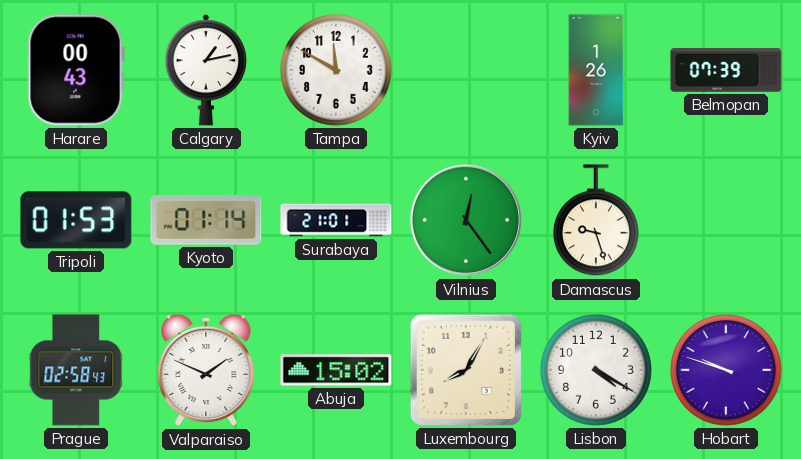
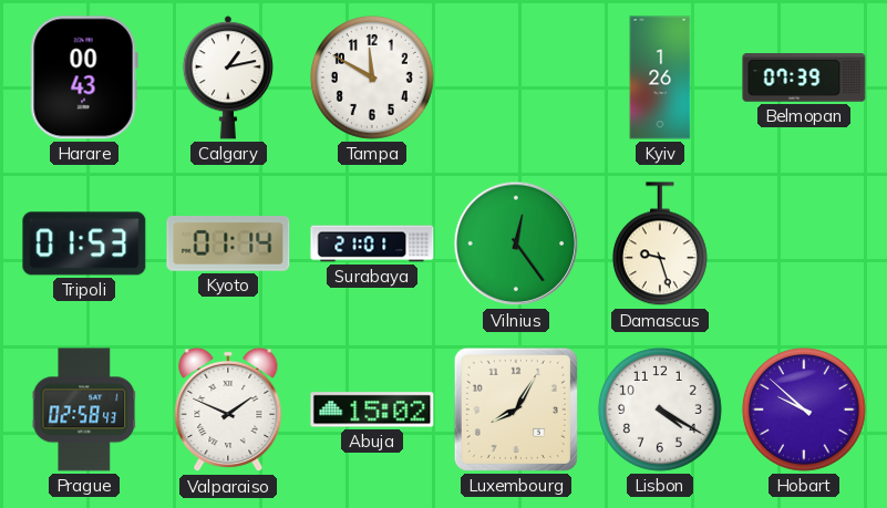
Hobart: 9:48 -> 9:52 (804, 409)
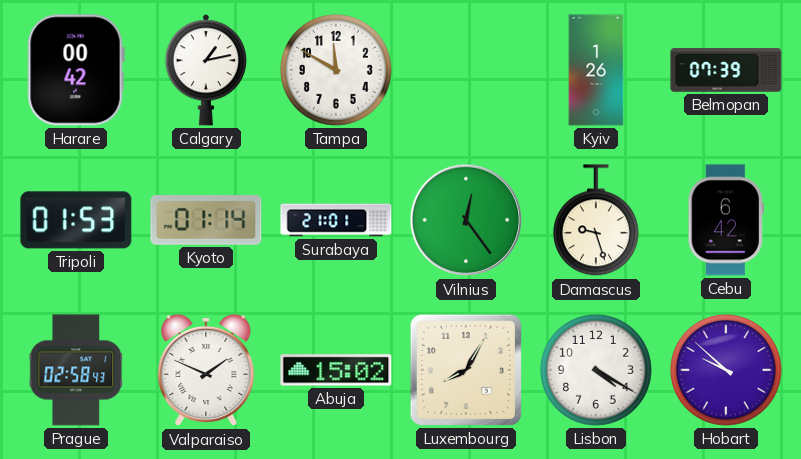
Harare: 00:43 -> 00:42 (76, 70)
Cebu: none -> 6:42 (726, 220)
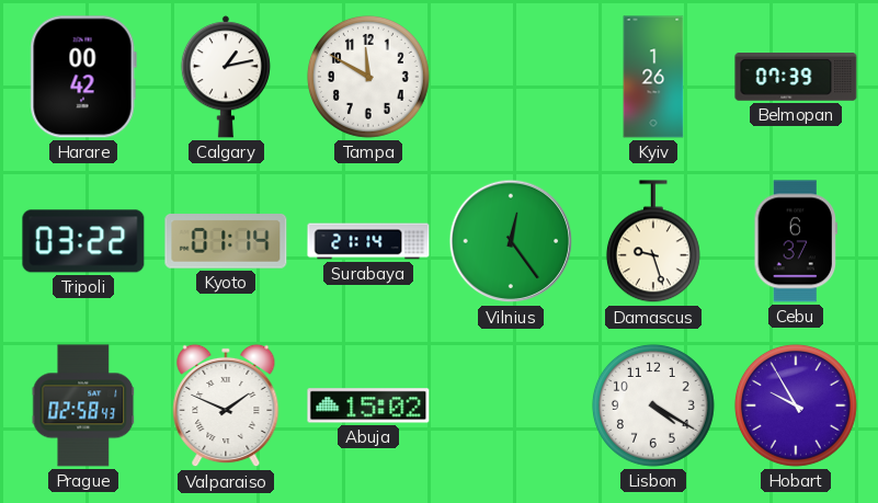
Tripoli: 01:53 -> 03:22 (83, 241)
Surabaya: 21:01 -> 21:14 (368, 241)
Cebu: 6:42 -> 6:37 (796, 241)
Luxembourg: 8:05 -> none (466, 370)
Hobart: 9:52 -> 9:55 (796, 405)
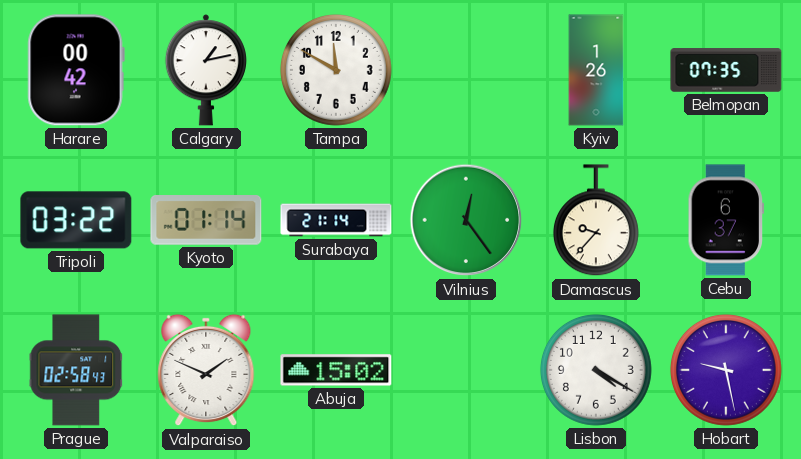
Belmopan: 07:39 -> 07:35 (726, 70)
Damascus: 9:27 -> 9:37 (596, 221)
Hobart: 9:55 -> 9:28 (726, 370)
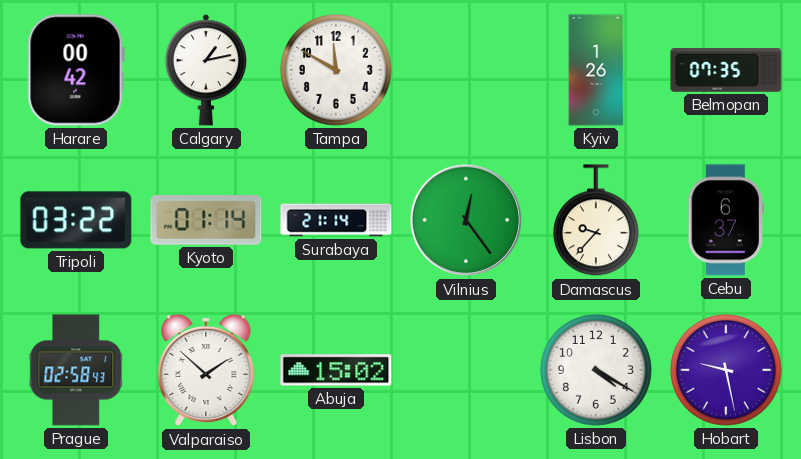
Valparaiso: 1:49 -> 1:52 (206, 370)
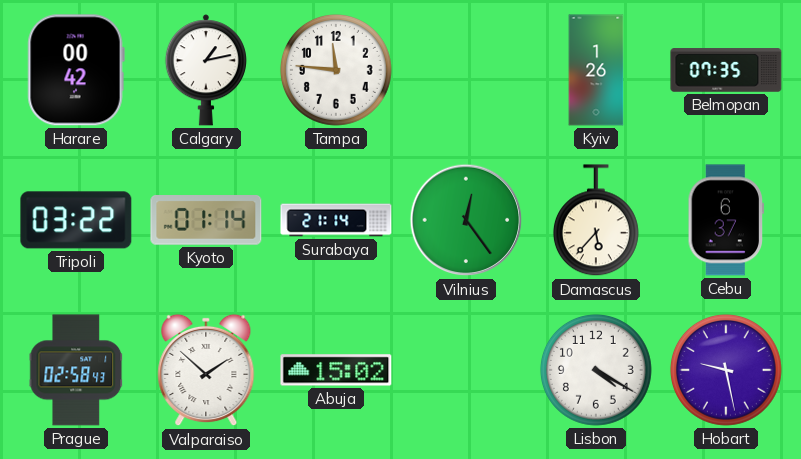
Tampa: 11:50 -> 11:46 (336, 70)
Damascus: 9:37 -> 5:37 (596, 221)
